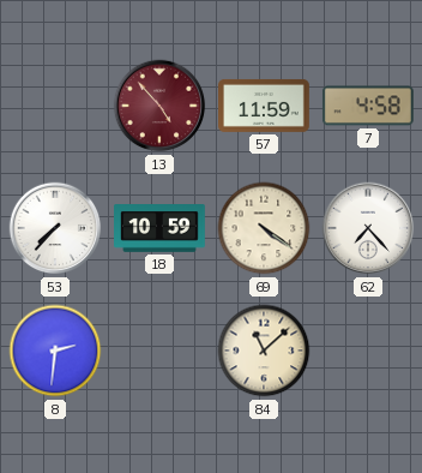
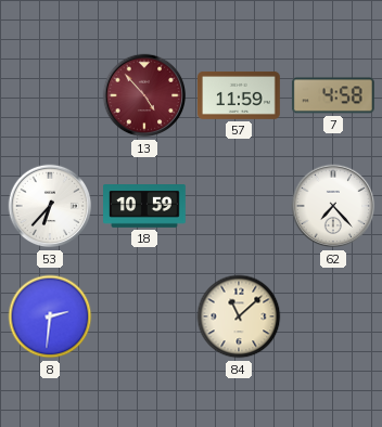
53: 7:37 -> 6:37 (50, 206)
69: 4:21 -> none (264, 228)
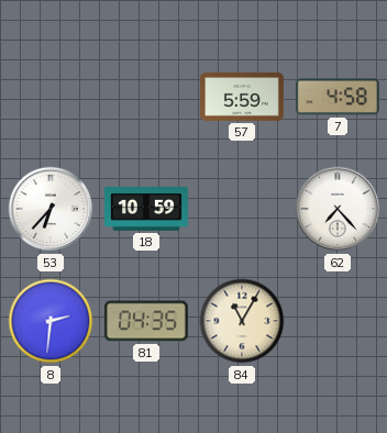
13: 4:53 -> none (144, 95)
57: 11:59 -> 5:59 (243, 97)
81: none -> 04:35 (146, 321)
84: 11:08 -> 11:05 (242, 321)
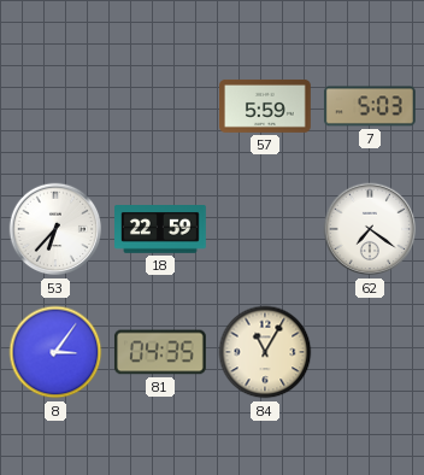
7: 4:58 -> 5:03 (370, 106)
18: 10:59 -> 22:59 (161, 230)
62: 7:23 -> 7:21 (370, 229)
8: 2:31 -> 3:06 (55, 352)
